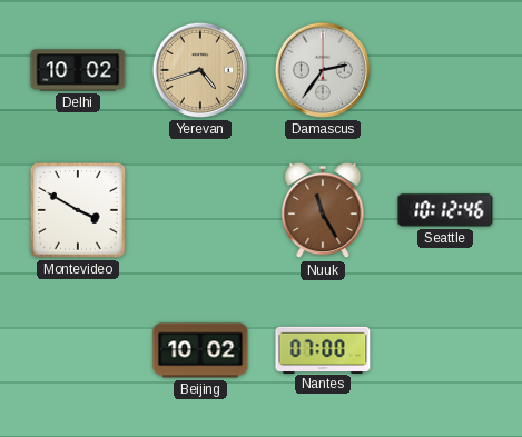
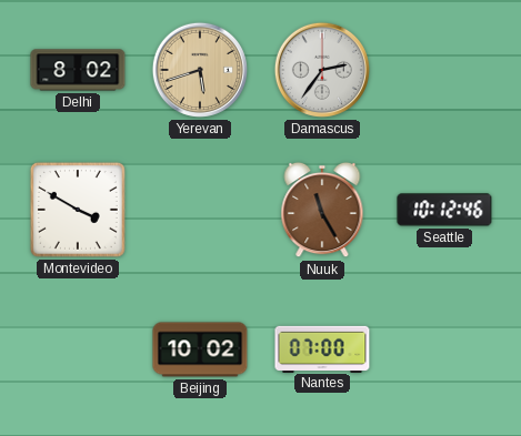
Delhi: 10:02 -> 8:02 (78, 70)
Yerevan: 4:42 -> 5:42 (200, 70)
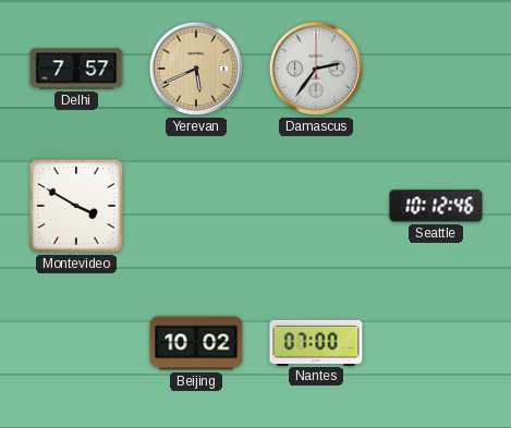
Delhi: 8:02 -> 7:57 (76, 69)
Yerevan: 5:42 -> 5:41 (196, 69)
Nuuk: 11:25 -> none (322, 210)
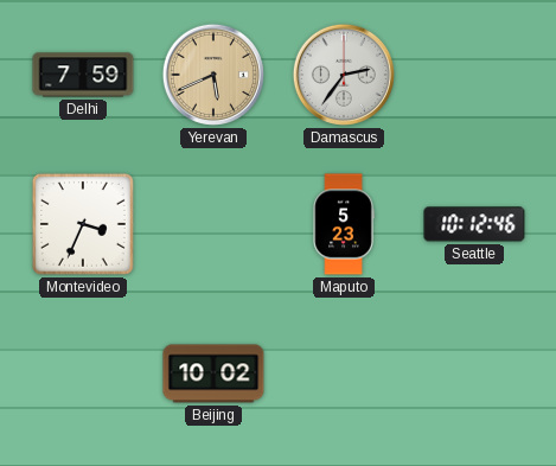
Delhi: 7:57 -> 7:59 (83, 75)
Montevideo: 3:50 -> 3:34 (83, 224)
Maputo: none -> 5:23 (344, 224)
Nantes: 07:00 -> none (316, 342)
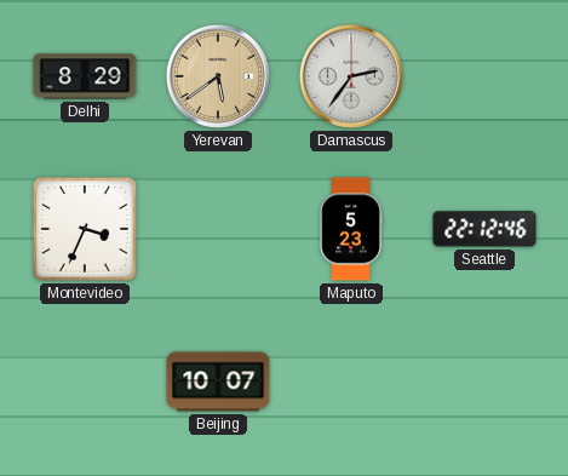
Delhi: 7:59 -> 8:29 (85, 76)
Yerevan: 5:41 -> 5:39 (218, 76)
Seattle: 10:12 -> 22:12 (484, 229)
Beijing: 10:02 -> 10:07 (218, 382)
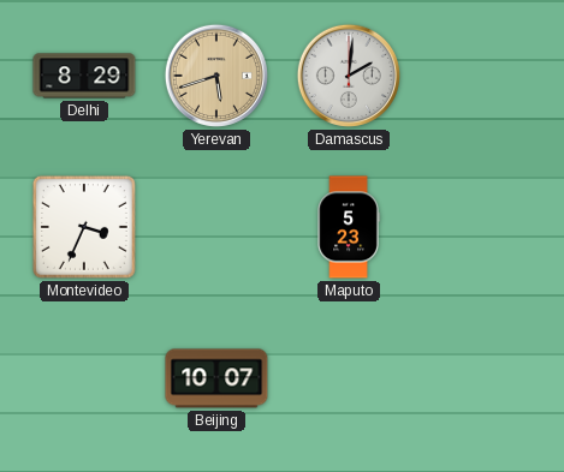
Yerevan: 5:39 -> 5:42 (216, 76)
Damascus: 2:36 -> 2:01 (349, 76)
Seattle: 22:12 -> none (484, 229)
